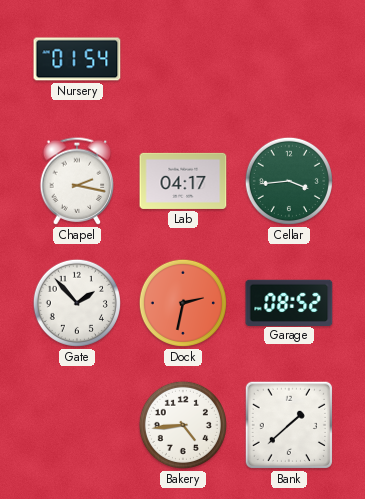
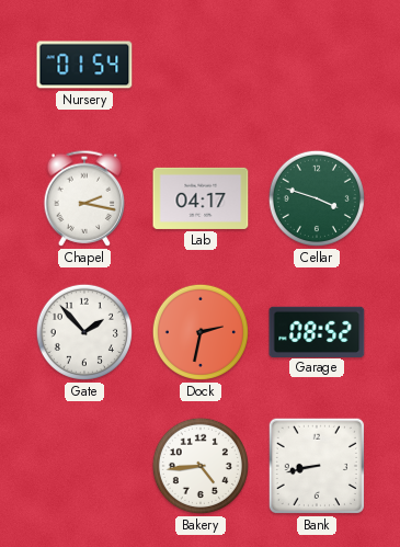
Cellar: 3:44 -> 3:48 (317, 198)
Bank: 1:38 -> 8:43 (317, 466)
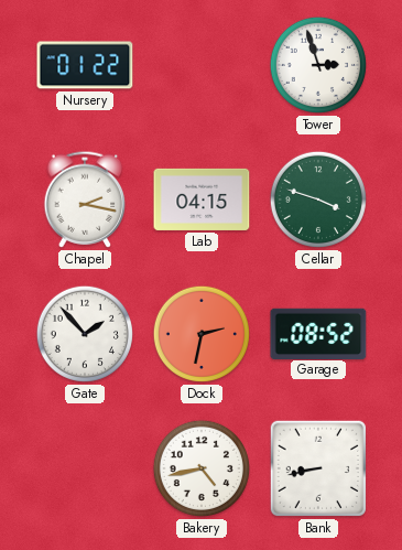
Nursery: 01:54 -> 01:22 (85, 65)
Tower: none -> 2:57 (318, 65)
Lab: 04:17 -> 04:15 (202, 199)
Bakery: 4:44 -> 4:43 (202, 468)
